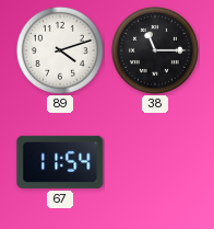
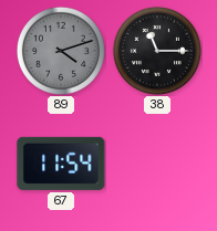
89 dial: white -> grey (61, 51)
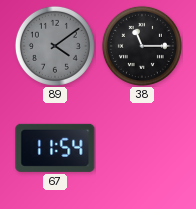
89: 4:12 -> 4:09 (55, 46)
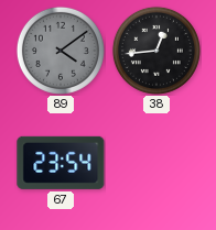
38: 11:15 -> 12:44 (156, 51)
67: 11:54 -> 23:54 (61, 163)
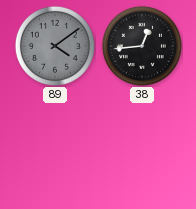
67: 23:54 -> none (61, 163)
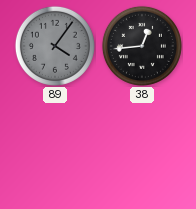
89: 4:09 -> 4:06 (55, 46)
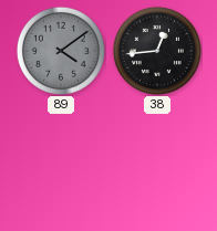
89: 4:06 -> 4:09 (61, 51)
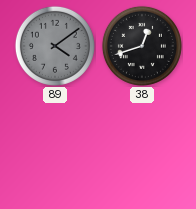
38: 12:44 -> 12:42 (142, 46)
